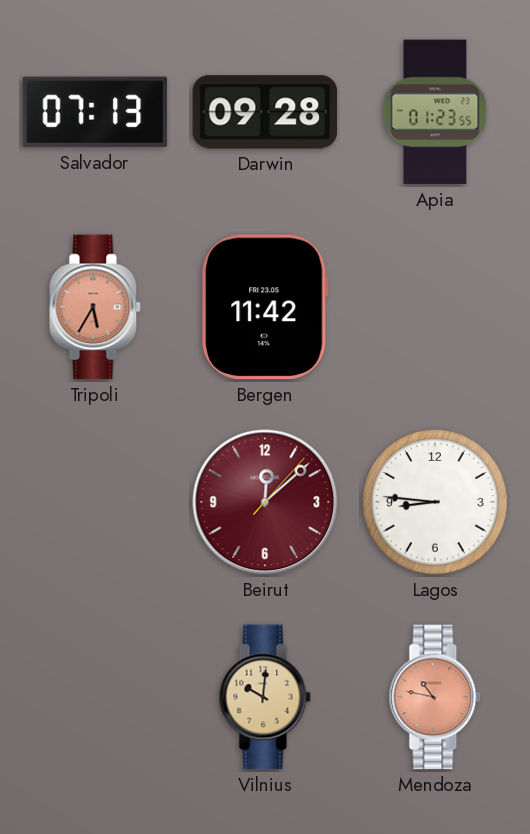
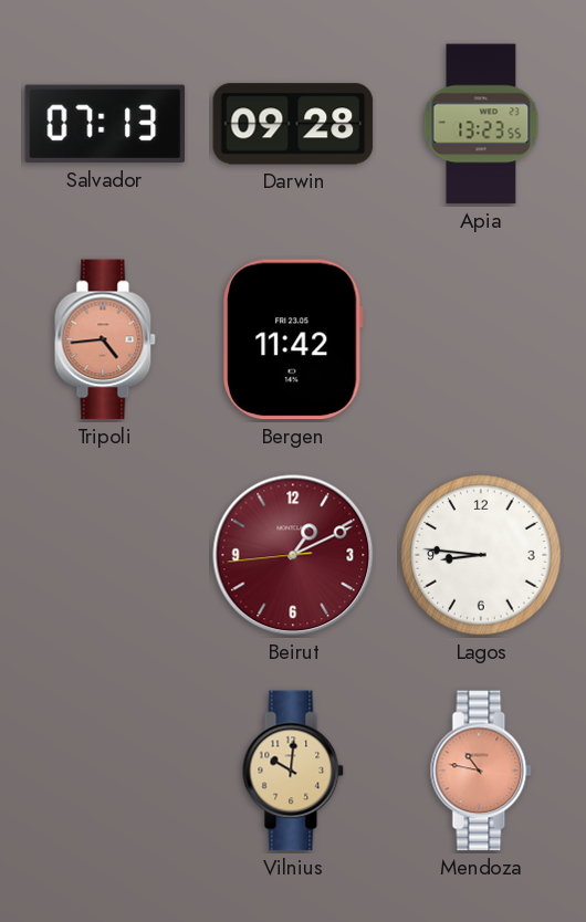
Apia: 01:23 -> 13:23 (481, 124)
Tripoli: 5:35 -> 4:44 (105, 339)
Beirut: 12:08 -> 1:10 (293, 555)
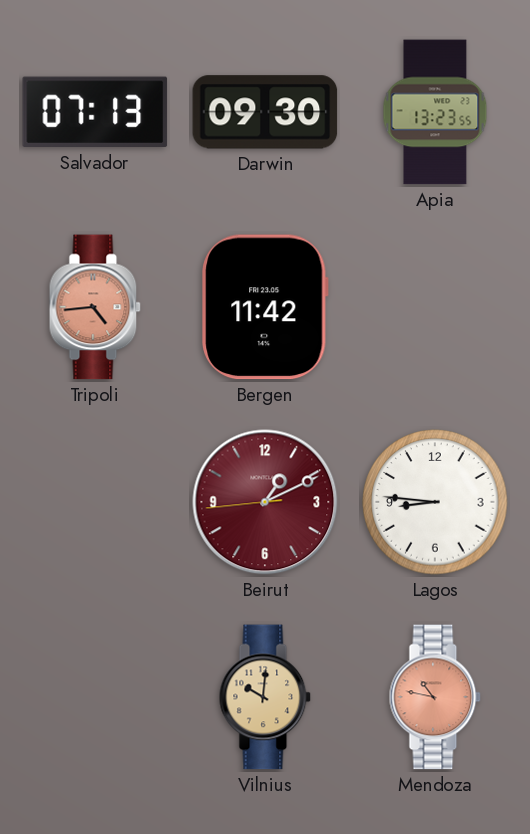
Darwin: 09:28 -> 09:30 (265, 112)
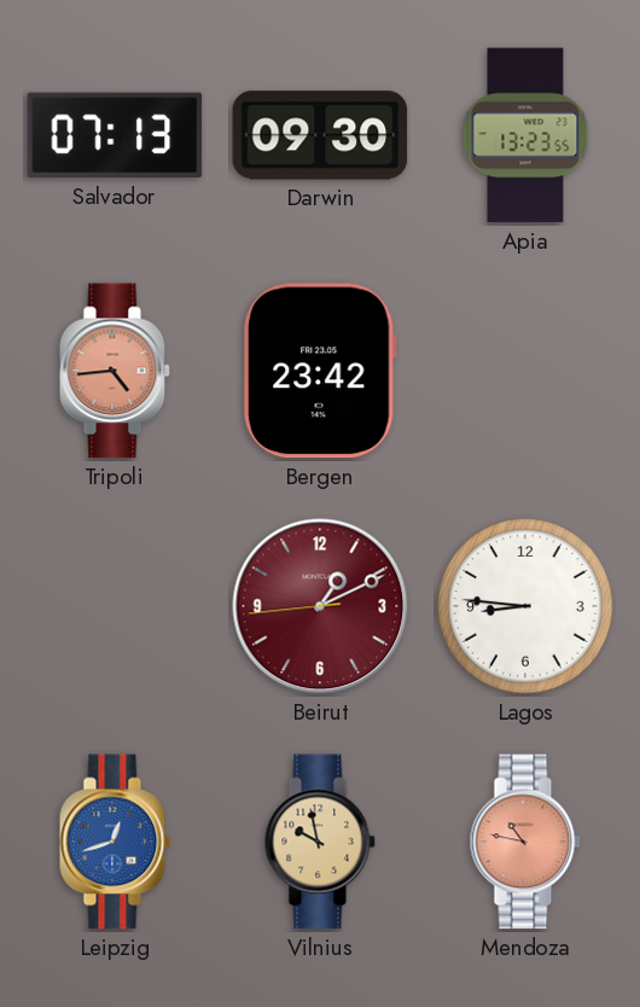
Bergen: 11:42 -> 23:42 (320, 371)
Leipzig: none -> 12:42 (115, 842)
Vilnius: 10:01 -> 9:58 (320, 842)
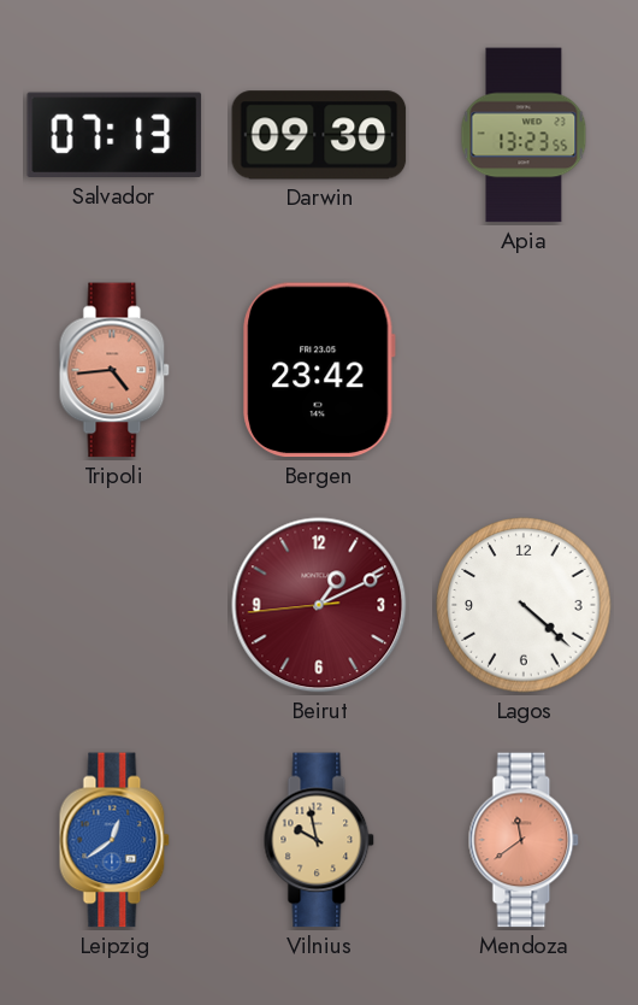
Lagos: 8:46 -> 4:22 (524, 605)
Leipzig: 12:42 -> 12:39 (114, 840)
Mendoza: 10:47 -> 11:39 (524, 840)
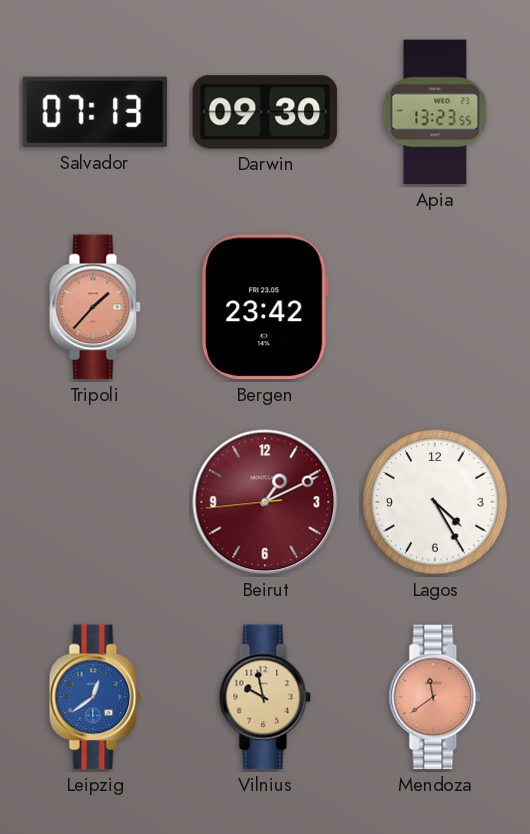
Tripoli: 4:44 -> 1:37 (95, 307)
Lagos: 4:22 -> 4:25 (435, 502)
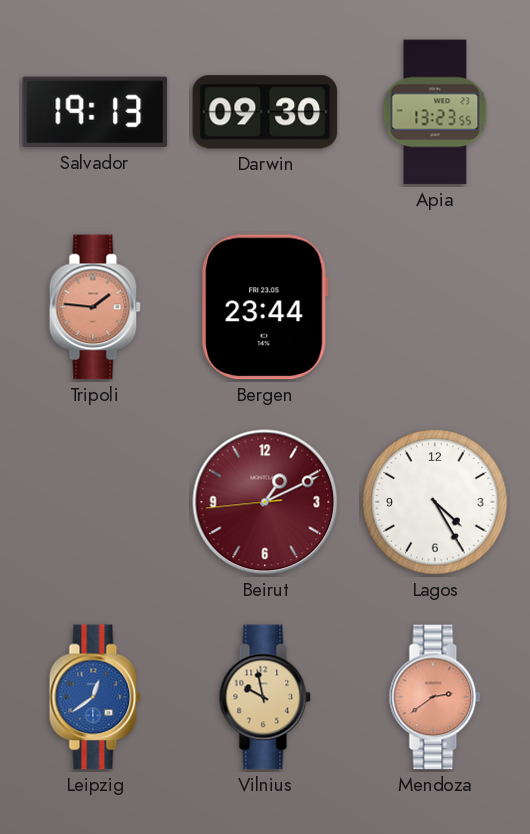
Salvador: 07:13 -> 19:13 (95, 112)
Tripoli: 1:37 -> 1:46 (95, 307)
Bergen: 23:42 -> 23:44 (265, 307)
Mendoza: 11:39 -> 2:39 (435, 697)
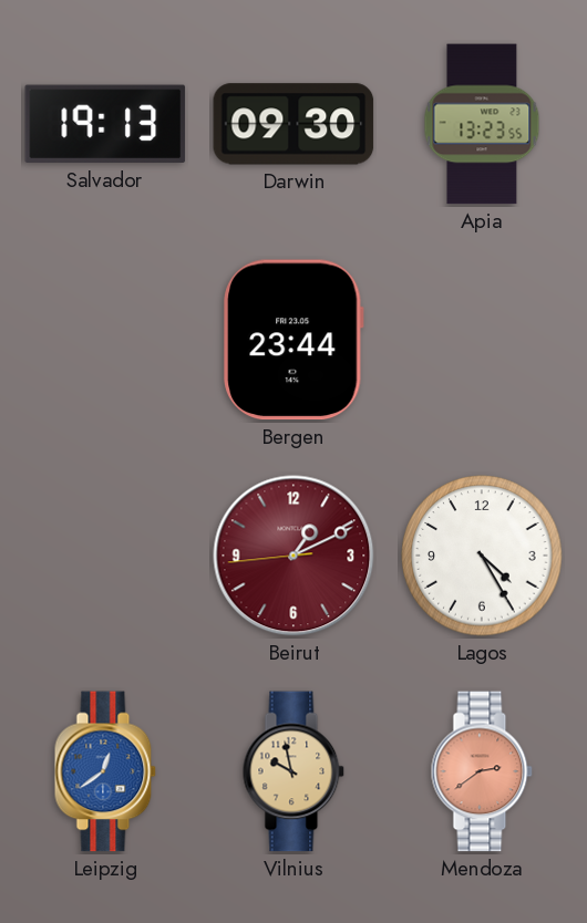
Tripoli: 1:46 -> none (95, 307)
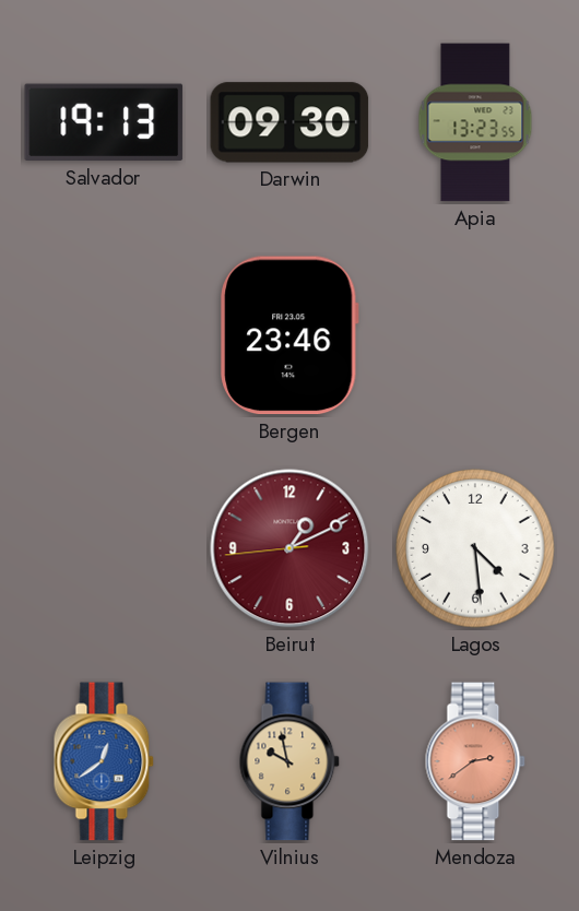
Bergen: 23:44 -> 23:46 (289, 335)
Lagos: 4:25 -> 4:29 (475, 548)
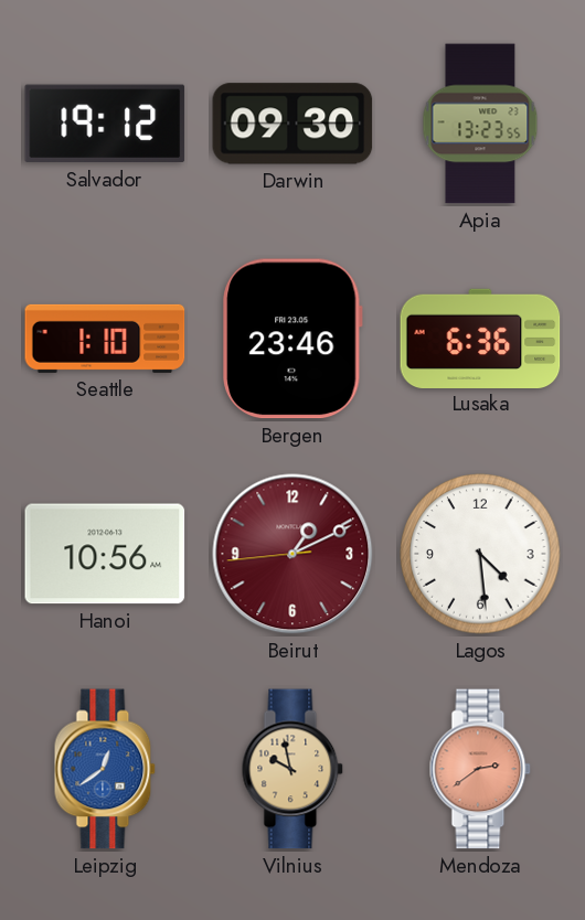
Salvador: 19:13 -> 19:12 (105, 124)
Seattle: none -> 1:10 (105, 339)
Lusaka: none -> 6:36 (480, 338)
Hanoi: none -> 10:56 (105, 554)
